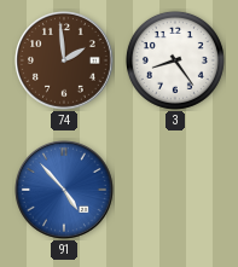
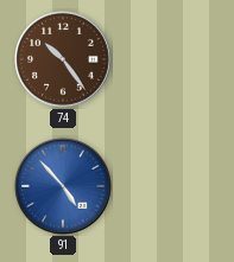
74: 1:59 -> 10:24 (63, 59)
3: 8:24 -> none (175, 60)
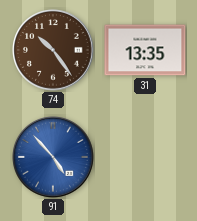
31: none -> 13:35 (145, 50)
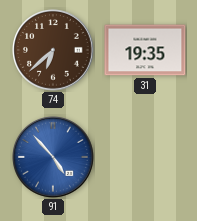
74: 10:24 -> 6:38 (53, 50)
31: 13:35 -> 19:35 (145, 50)
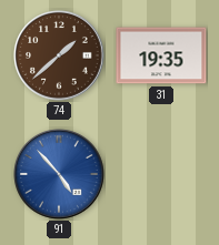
74: 6:38 -> 1:38 (59, 55)
